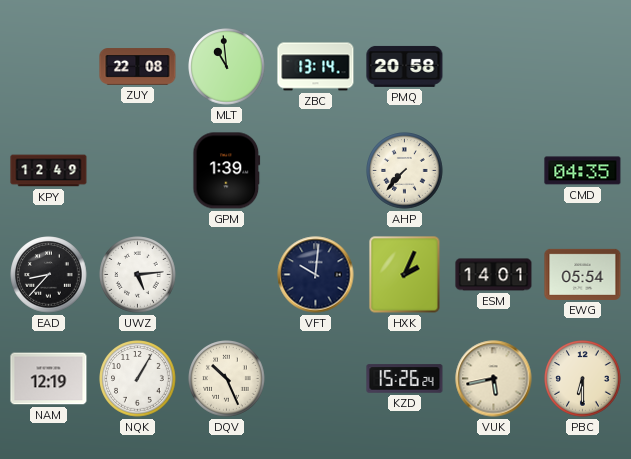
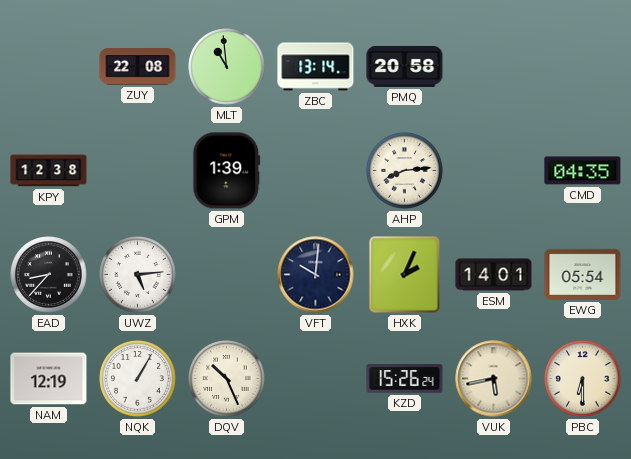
KPY: 12:49 -> 12:38 (49, 171)
AHP: 7:37 -> 8:14 (405, 171)
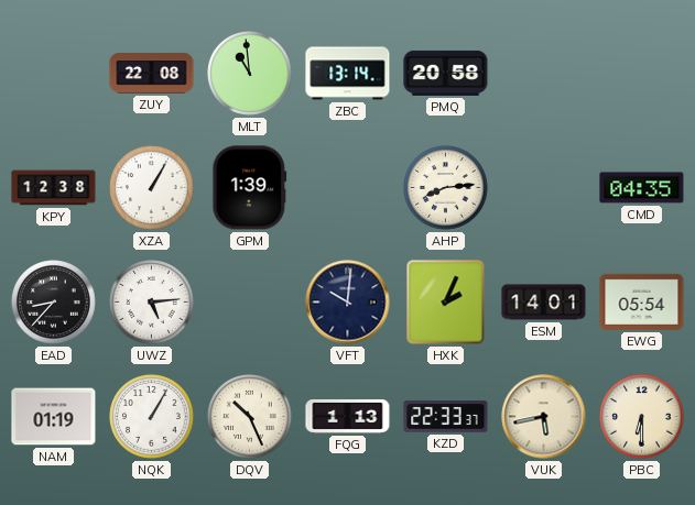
XZA: none -> 1:05 (152, 188)
NAM: 12:19 -> 01:19 (54, 417)
FQG: none -> 1:13 (348, 416)
KZD: 15:26 -> 22:33 (446, 417)
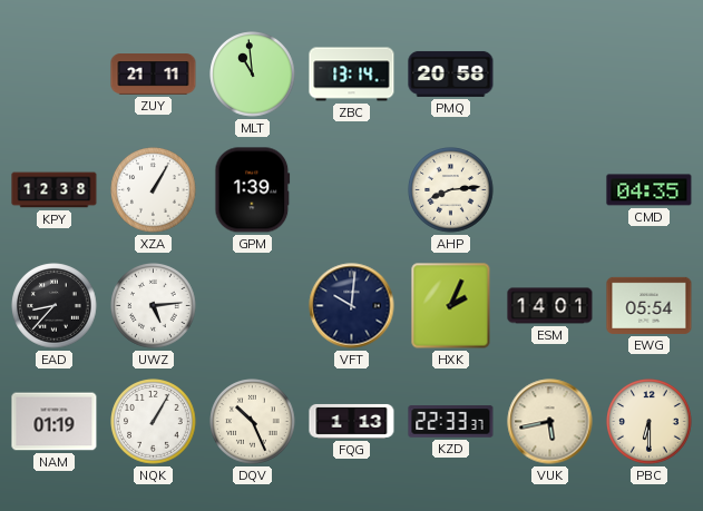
ZUY: 22:08 -> 21:11 (154, 75)
